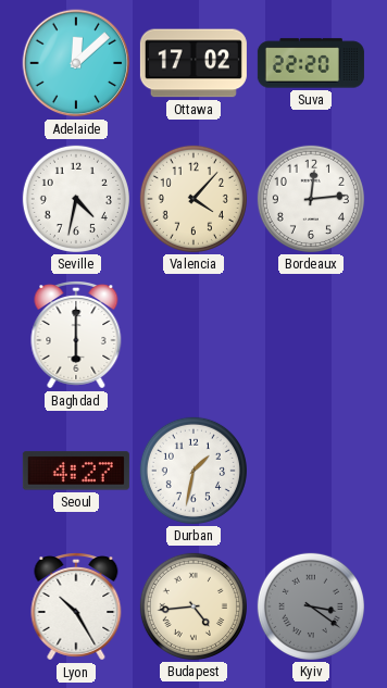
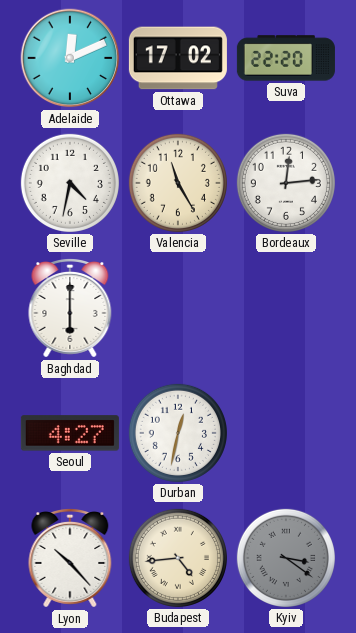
Adelaide: 12:08 -> 12:11 (70, 58)
Valencia: 4:07 -> 11:25 (178, 183)
Durban: 1:32 -> 12:32 (178, 433)
Lyon: 10:25 -> 10:23 (70, 559)
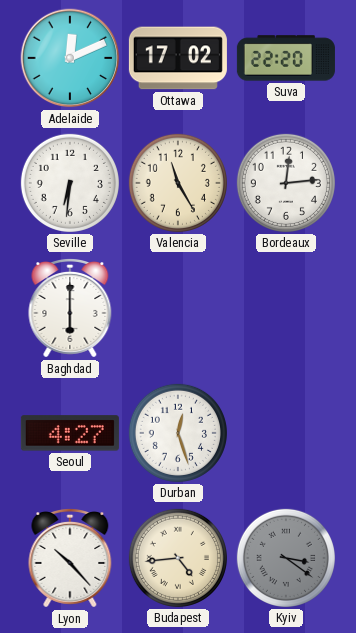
Seville: 4:32 -> 6:31 (70, 183)
Durban: 12:32 -> 12:27 (178, 433)
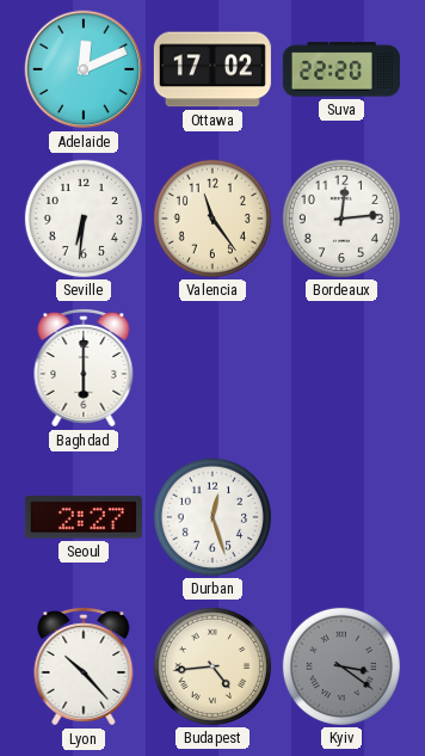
Valencia: 11:25 -> 11:24 (213, 219)
Seoul: 4:27 -> 2:27 (84, 517)
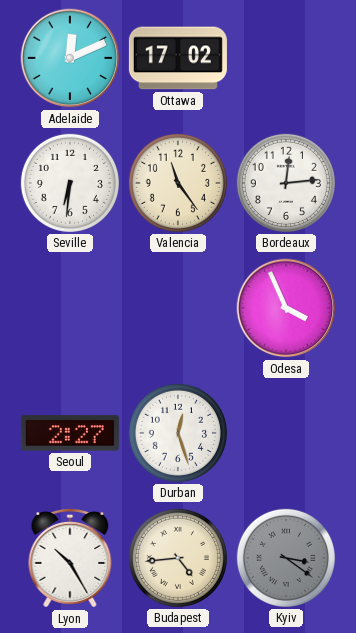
Suva: 22:20 -> none (341, 69)
Baghdad: 6:00 -> none (84, 369)
Odesa: none -> 3:56 (286, 308)
Lyon: 10:23 -> 10:25 (70, 559)
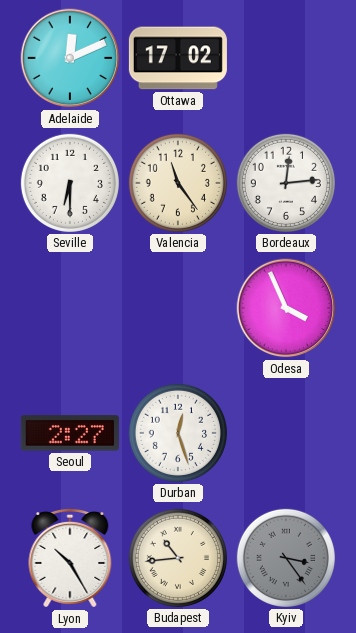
Seville: 6:31 -> 6:30 (70, 183)
Budapest: 4:44 -> 10:44 (178, 558)
Kyiv: 3:21 -> 3:24 (286, 558)
